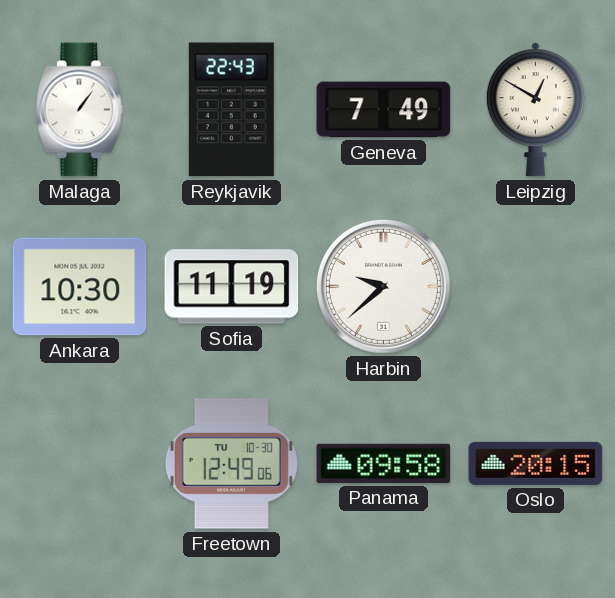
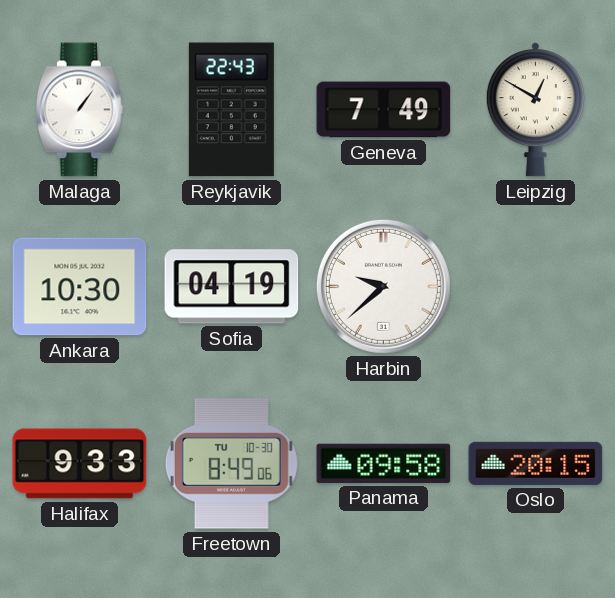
Sofia: 11:19 -> 04:19 (232, 287)
Halifax: none -> 9:33 (80, 464)
Freetown: 12:49 -> 8:49 (231, 464)
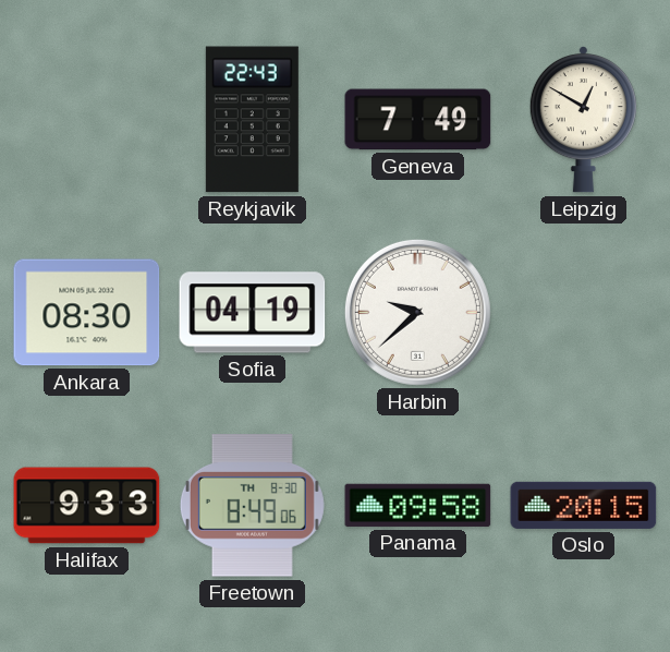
Malaga: 1:06 -> none (80, 110)
Ankara: 10:30 -> 08:30 (87, 313)
Freetown date: TU 10-30 -> TH 8-30 (252, 506)
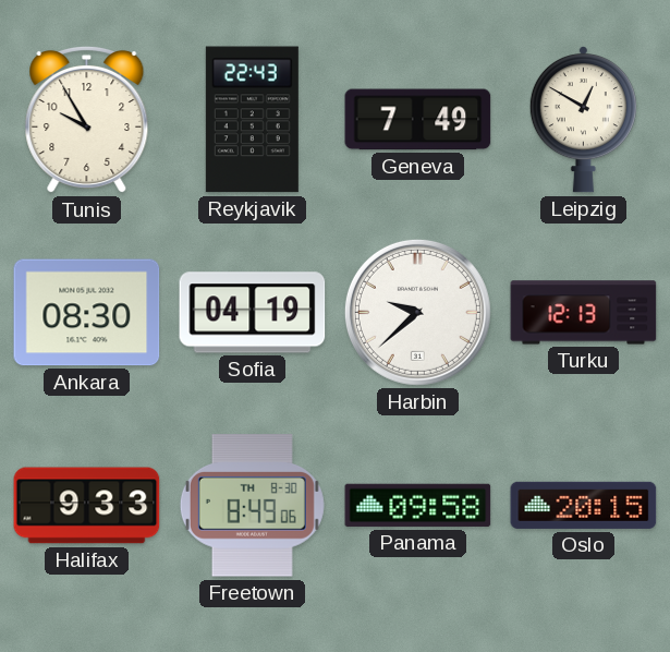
Tunis: none -> 9:55 (87, 120)
Turku: none -> 12:13 (584, 313)
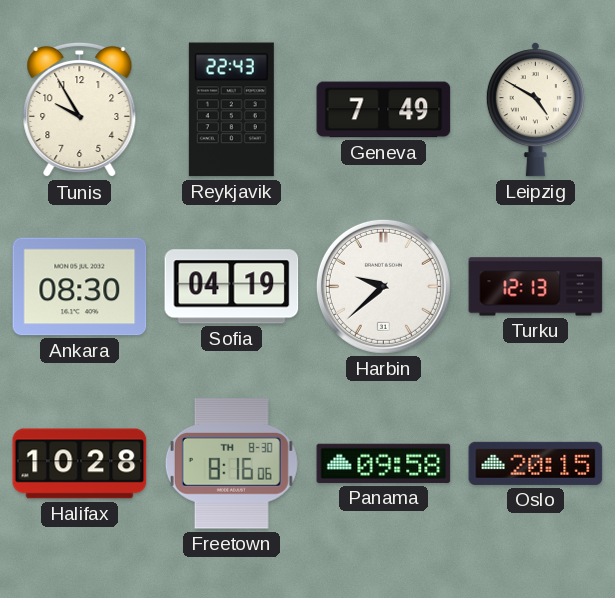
Leipzig: 12:50 -> 4:50 (535, 110)
Halifax: 9:33 -> 10:28 (80, 464)
Freetown: 8:49 -> 8:16 (231, 464)
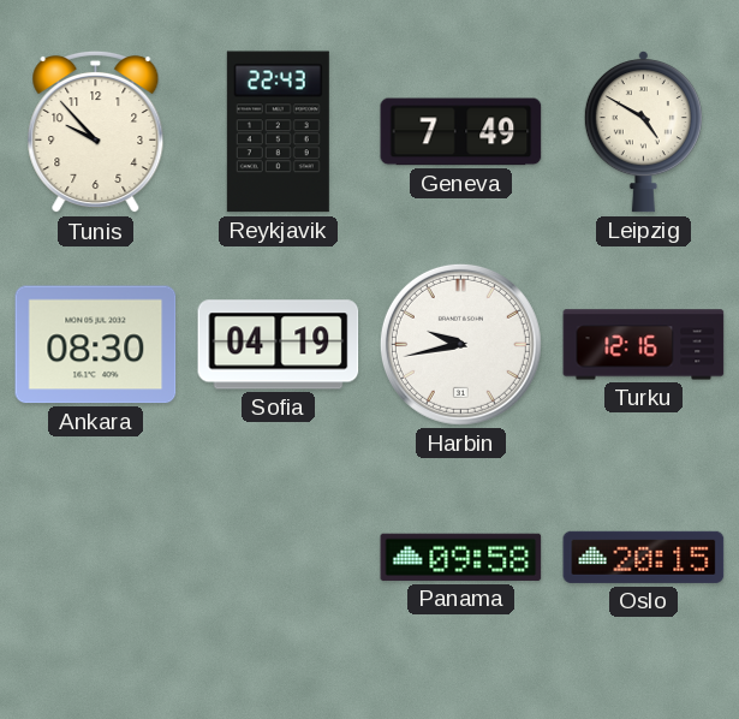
Tunis: 9:55 -> 9:53 (96, 132)
Harbin: 9:38 -> 9:43 (460, 344)
Turku: 12:13 -> 12:16 (644, 345)
Halifax: 10:28 -> none (80, 464)
Freetown: 8:16 -> none (231, 464)
